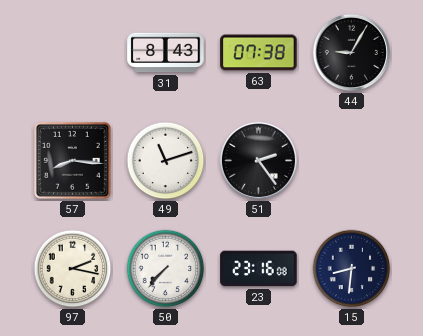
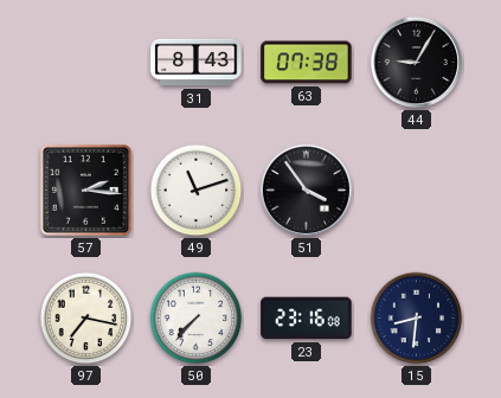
57: 8:16 -> 2:16 (85, 190)
51: 2:24 -> 3:54 (306, 190)
97: 2:17 -> 7:17 (86, 319)
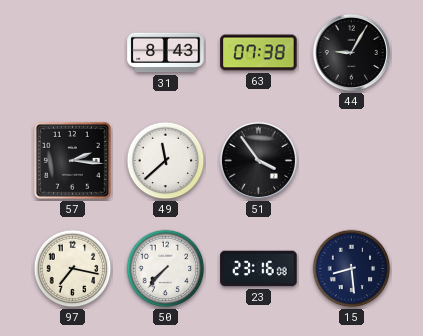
49: 11:12 -> 11:38 (166, 161)
15: 8:31 -> 8:29 (352, 269)
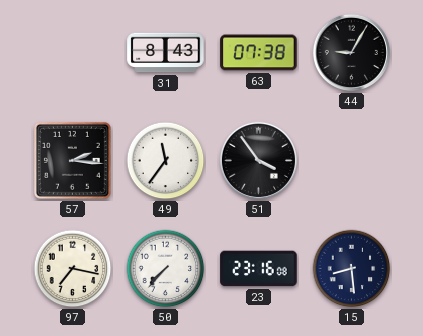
49: 11:38 -> 11:36 (166, 161)
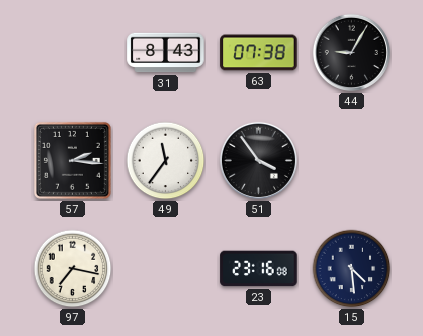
50: 7:37 -> none (166, 269)
15: 8:29 -> 4:29 (352, 269)
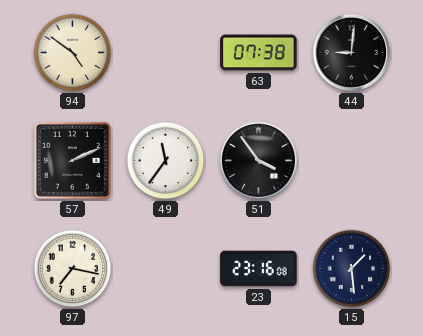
94: none -> 4:51 (73, 53)
31: 8:43 -> none (166, 53)
44: 9:05 -> 9:01 (351, 52)
57: 2:16 -> 2:11 (72, 160)
15: 4:29 -> 1:29 (352, 269)
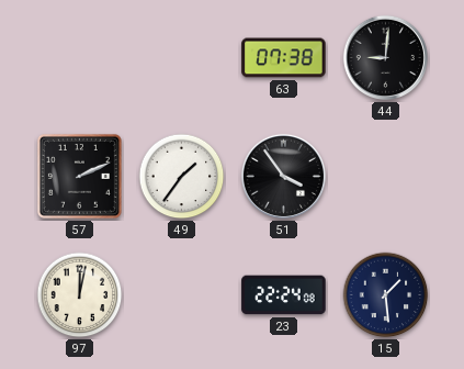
94: 4:51 -> none (73, 53)
49: 11:36 -> 1:36 (182, 177)
97: 7:17 -> 12:02 (80, 295)
23: 23:16 -> 22:24 (284, 295)
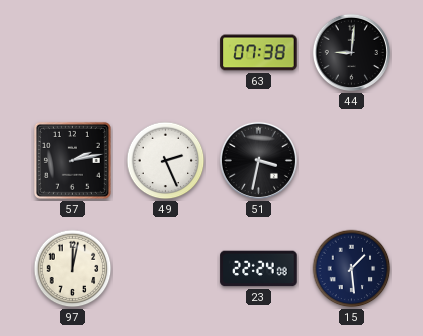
57: 2:11 -> 2:13 (72, 160)
49: 1:36 -> 2:26 (166, 161)
51: 3:54 -> 3:32 (258, 160)
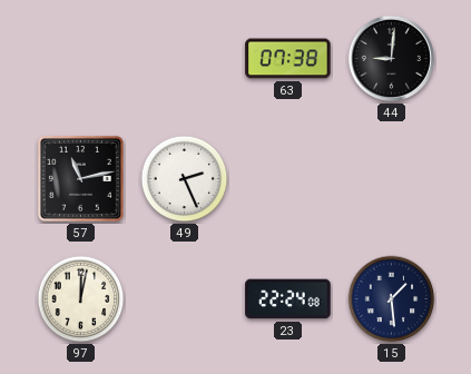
57: 2:13 -> 11:13 (80, 178)
51: 3:32 -> none (258, 160)
